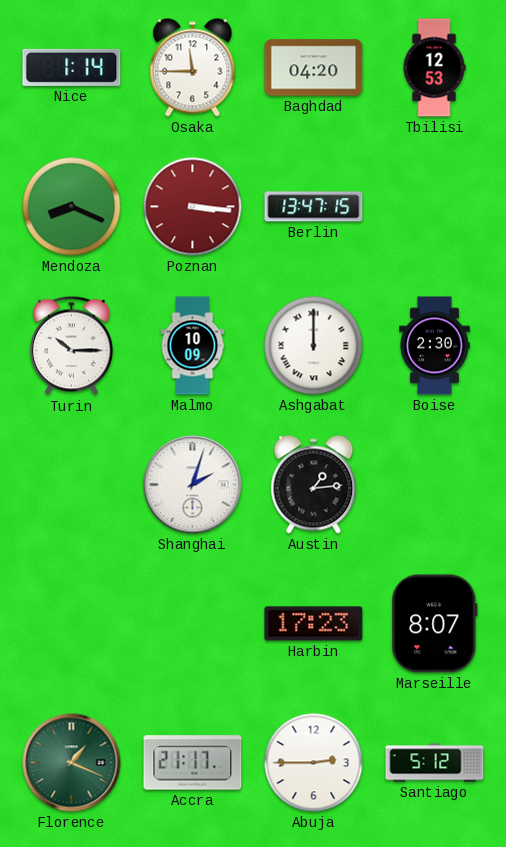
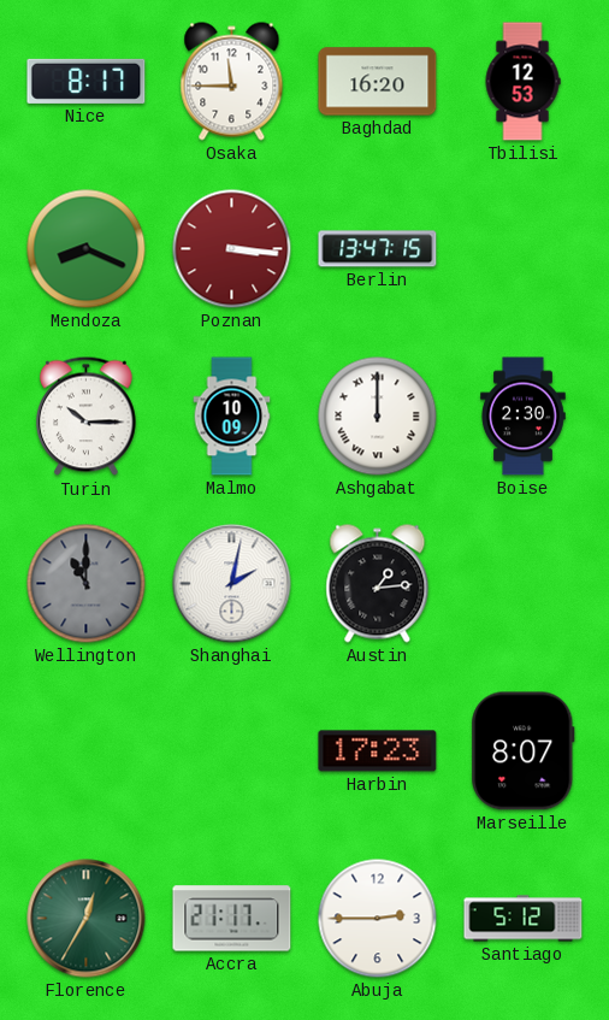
Nice: 1:14 -> 8:17 (87, 81)
Baghdad: 04:20 -> 16:20 (378, 82)
Wellington: none -> 11:00 (87, 584)
Shanghai: 2:03 -> 2:02 (232, 584)
Florence: 1:19 -> 12:35 (87, 919)
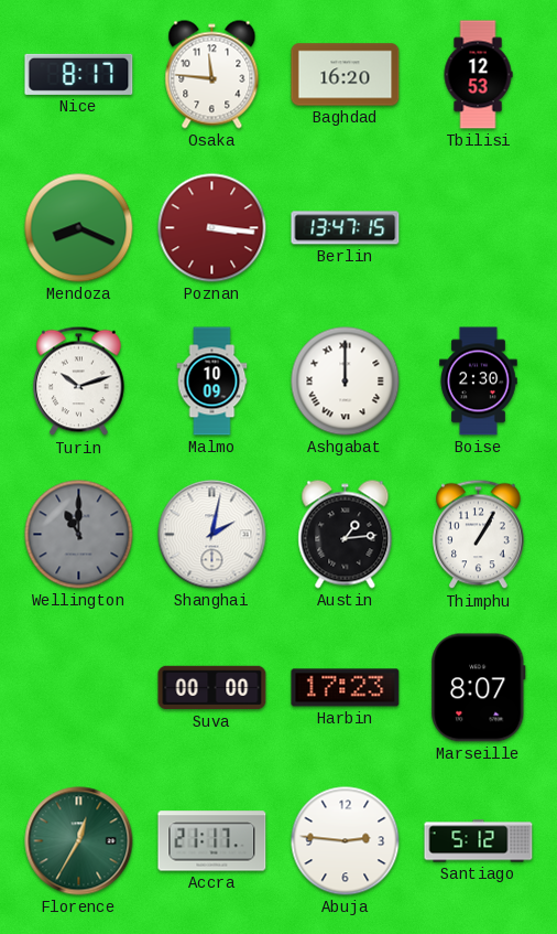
Osaka: 11:45 -> 11:46 (212, 75)
Turin: 10:15 -> 10:12 (79, 382)
Thimphu: none -> 1:05 (479, 535)
Suva: none -> 00:00 (212, 688)
Abuja: 2:45 -> 2:46 (346, 841)
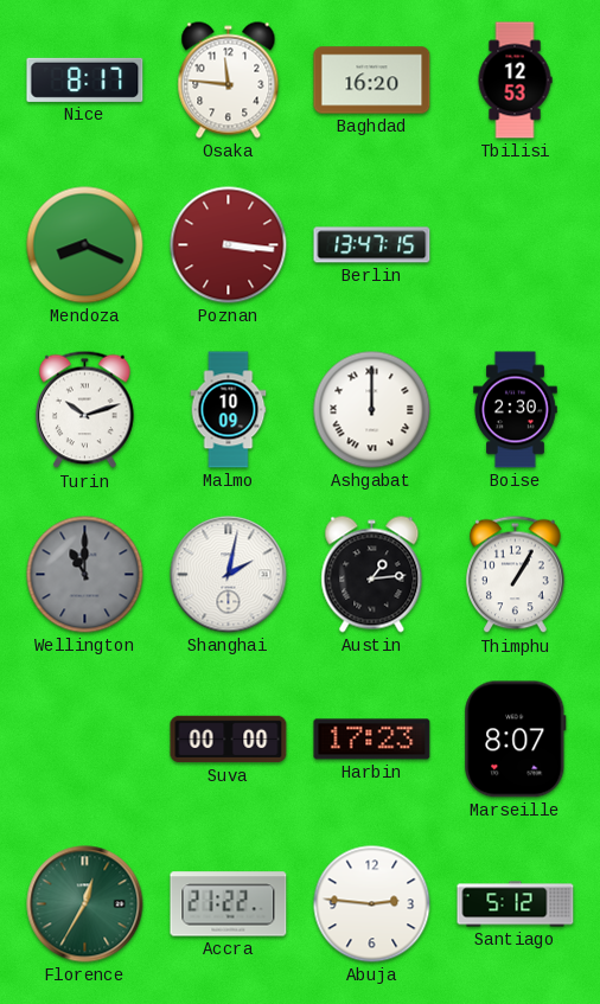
Accra: 21:17 -> 21:22 (229, 904)
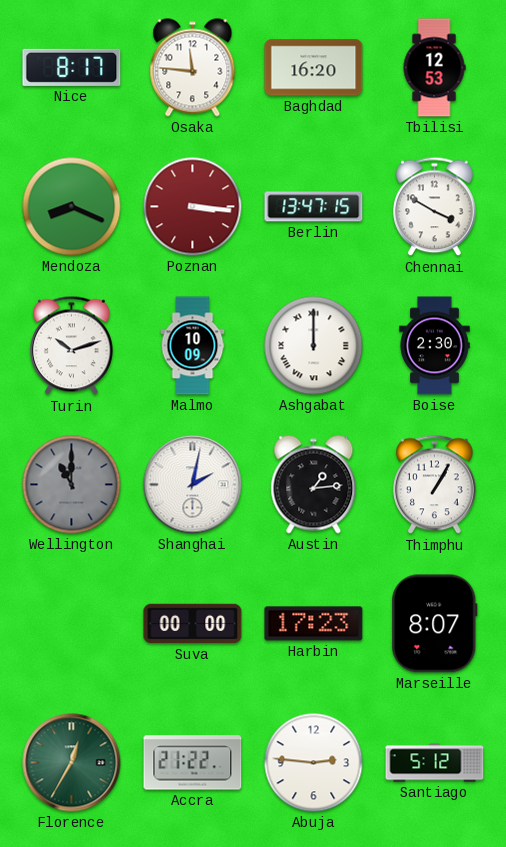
Chennai: none -> 3:50 (435, 207)
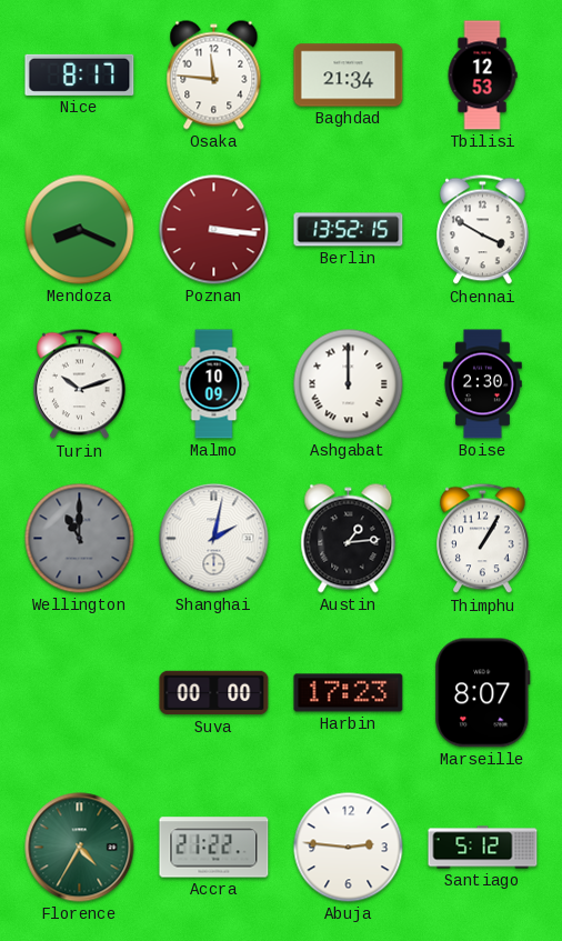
Baghdad: 16:20 -> 21:34 (349, 76)
Berlin: 13:47 -> 13:52 (349, 230)
Florence: 12:35 -> 4:35 (80, 848)
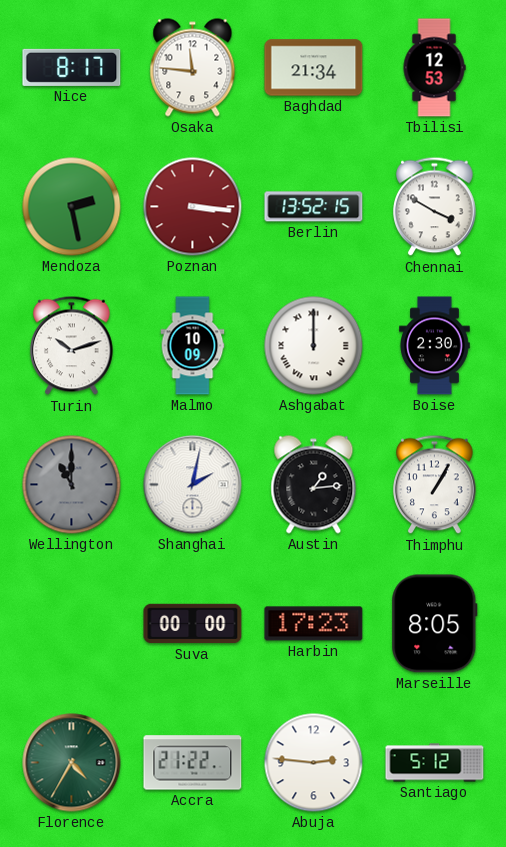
Mendoza: 8:19 -> 2:28 (72, 207)
Marseille: 8:07 -> 8:05 (435, 624)
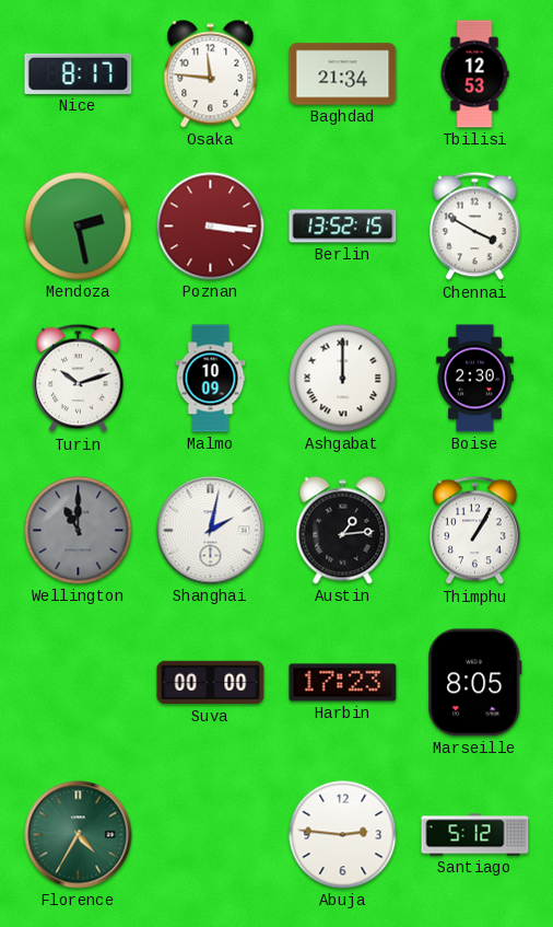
Accra: 21:22 -> none (193, 763)
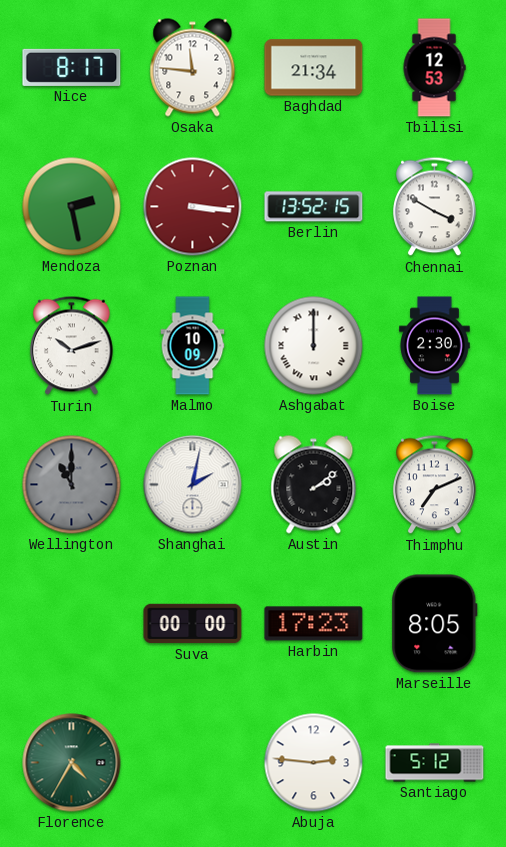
Austin: 1:14 -> 2:09 (314, 485)
Thimphu: 1:05 -> 7:11 (435, 485)
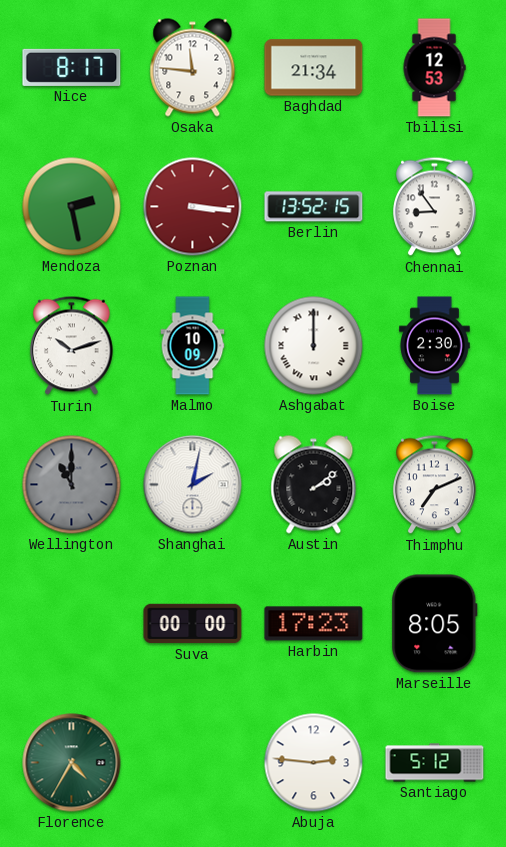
Chennai: 3:50 -> 8:54 (435, 207)
